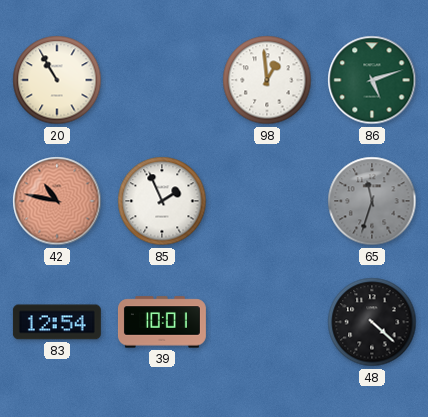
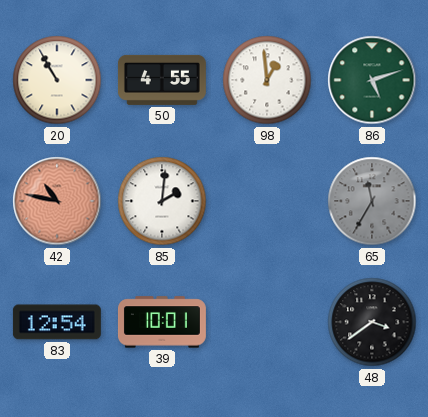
50: none -> 4:55 (162, 80)
85: 1:56 -> 2:01 (162, 201)
65: 11:33 -> 11:35 (372, 201)
48: 4:22 -> 3:39 (372, 322)
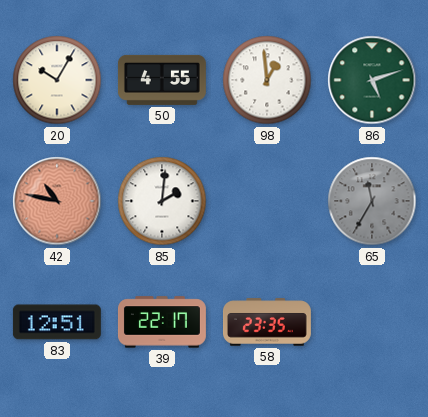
20: 10:55 -> 10:05 (57, 80)
83: 12:54 -> 12:51 (57, 322)
39: 10:01 -> 22:17 (162, 322)
58: none -> 23:35 (268, 322)
48: 3:39 -> none (372, 322)
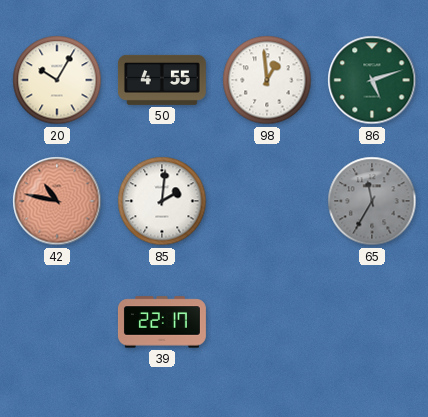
83: 12:51 -> none (57, 322)
58: 23:35 -> none (268, 322)
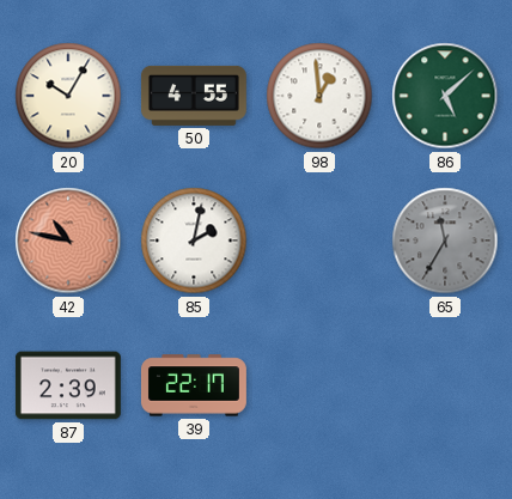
86: 5:12 -> 5:08 (445, 96)
85: 2:01 -> 2:02 (194, 241)
87: none -> 2:39 (68, 385)
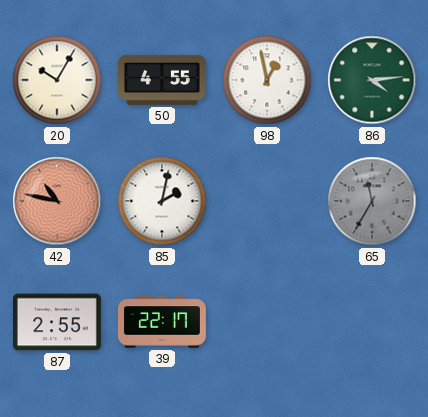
98: 12:59 -> 12:58 (267, 80)
86: 5:08 -> 4:14 (372, 80)
87: 2:39 -> 2:55 (57, 322)
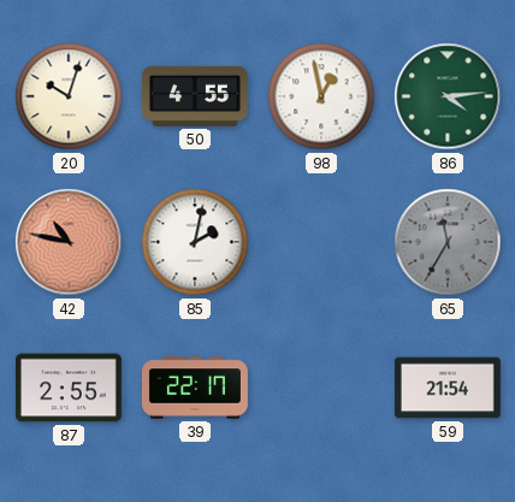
20: 10:05 -> 10:03 (69, 96)
59: none -> 21:54 (448, 388)
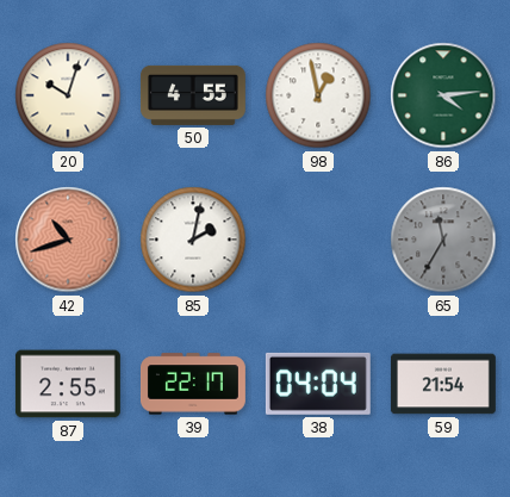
42: 10:47 -> 10:42 (68, 240)
38: none -> 04:04 (318, 384)
